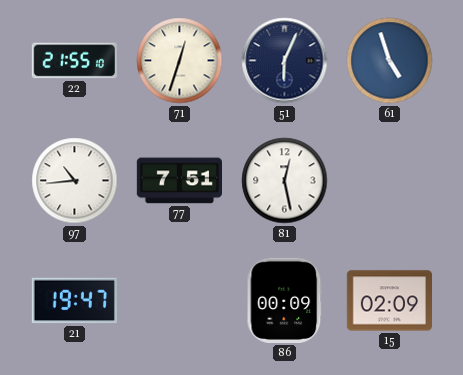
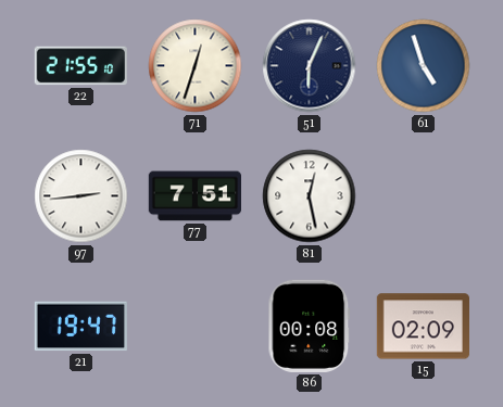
97: 10:44 -> 2:44 (81, 196)
86: 00:09 -> 00:08 (310, 326)
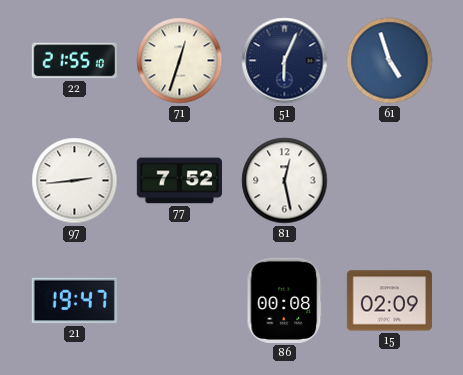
77: 7:51 -> 7:52 (179, 181)
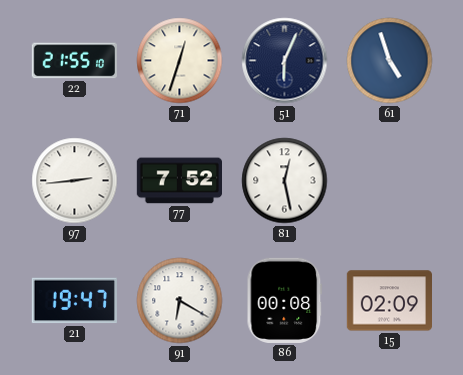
91: none -> 6:20 (180, 301)
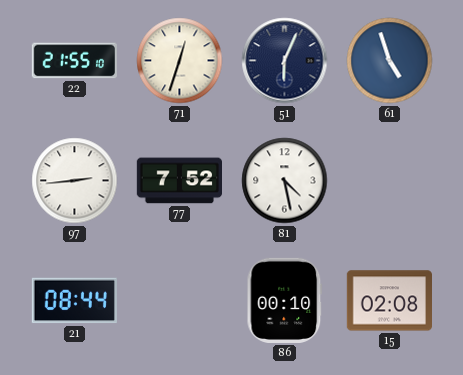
81: 12:28 -> 4:28 (285, 181)
21: 19:47 -> 08:44 (74, 301)
91: 6:20 -> none (180, 301)
86: 00:08 -> 00:10 (285, 300)
15: 02:09 -> 02:08 (389, 301)
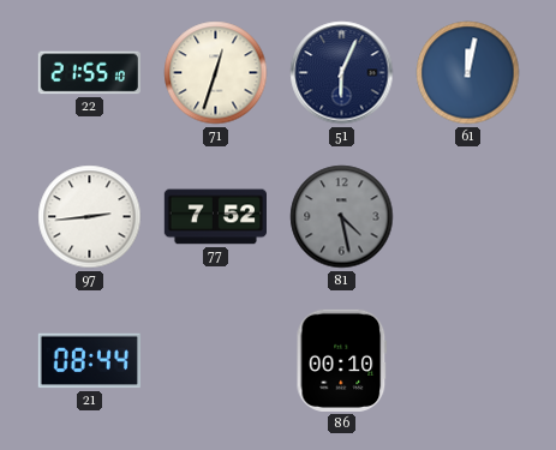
61: 4:57 -> 12:02 (468, 73)
81 dial: white -> grey (342, 217)
15: 02:08 -> none (389, 301)
